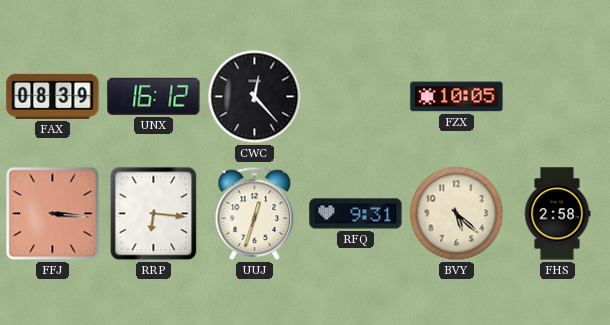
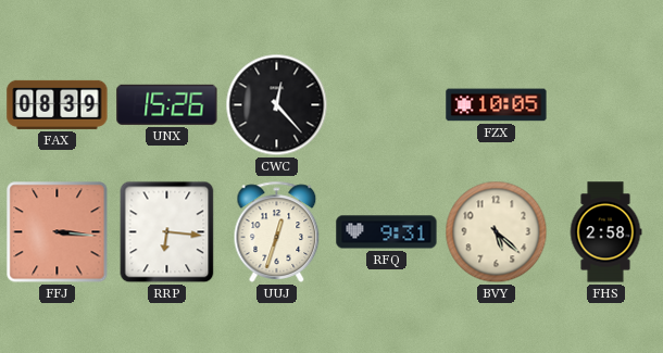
UNX: 16:12 -> 15:26 (167, 104)
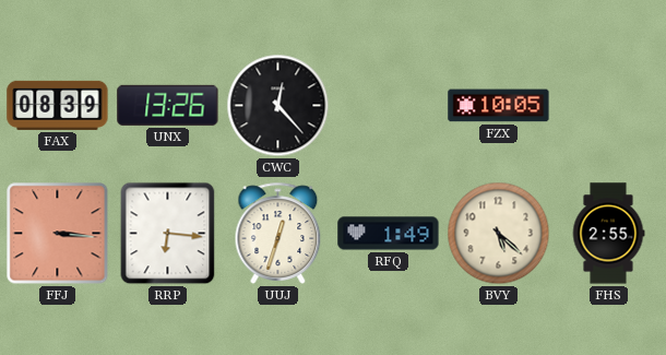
UNX: 15:26 -> 13:26 (168, 105)
RFQ: 9:31 -> 1:49 (389, 234)
FHS: 2:58 -> 2:55 (608, 234)
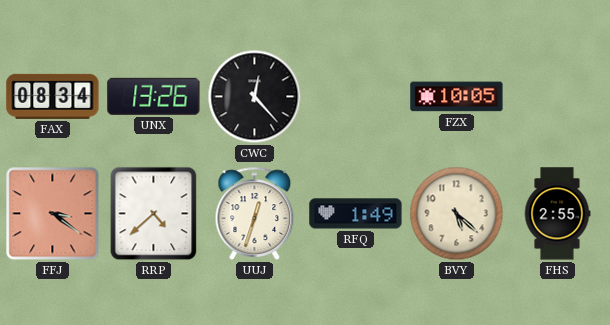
FAX: 08:39 -> 08:34 (53, 96)
FFJ: 3:16 -> 3:21 (53, 214)
RRP: 6:16 -> 4:38 (154, 214)
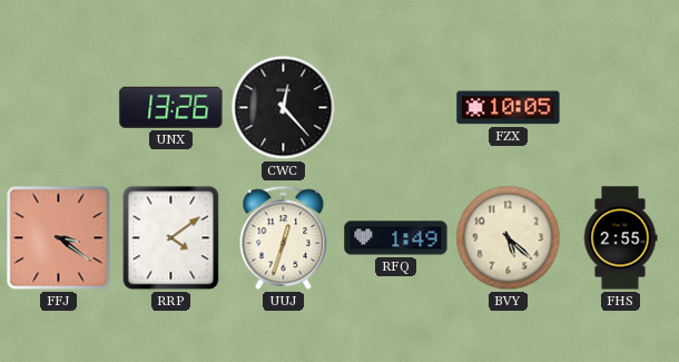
FAX: 08:34 -> none (53, 96)
RRP: 4:38 -> 4:09 (171, 238)
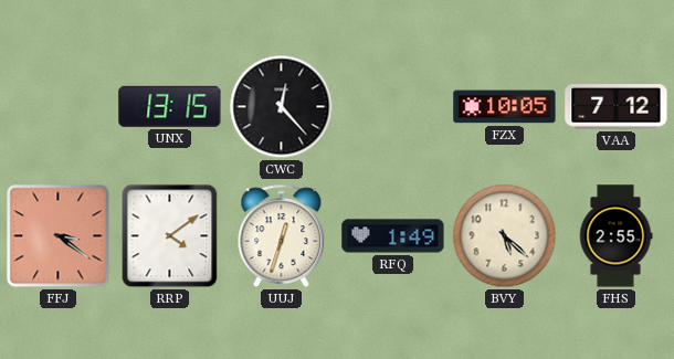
UNX: 13:26 -> 13:15 (170, 106)
VAA: none -> 7:12 (617, 107)
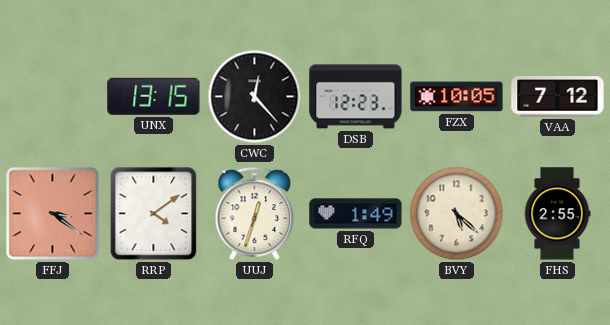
DSB: none -> 12:23 (356, 97)
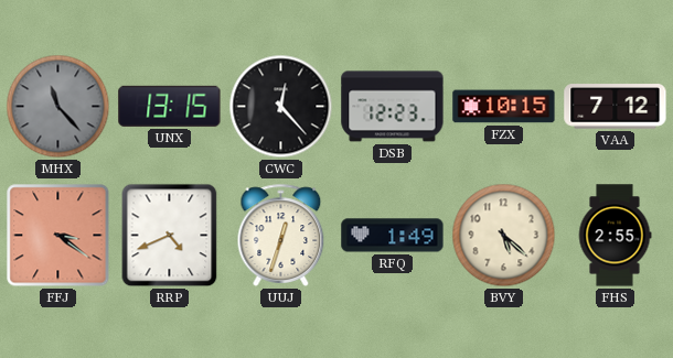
MHX: none -> 11:23 (58, 107)
FZX: 10:05 -> 10:15 (504, 107)
RRP: 4:09 -> 4:41 (170, 236)
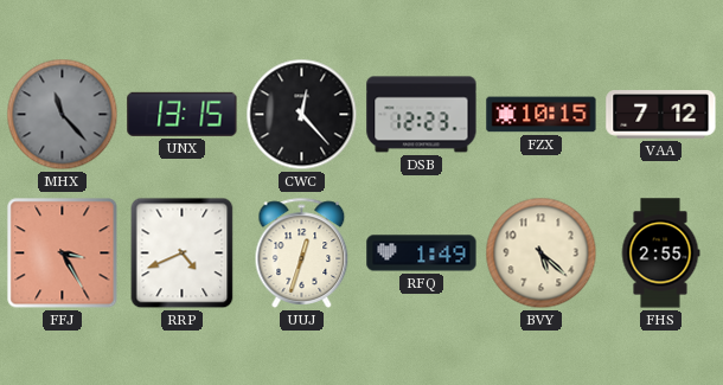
FFJ: 3:21 -> 3:25 (63, 254)
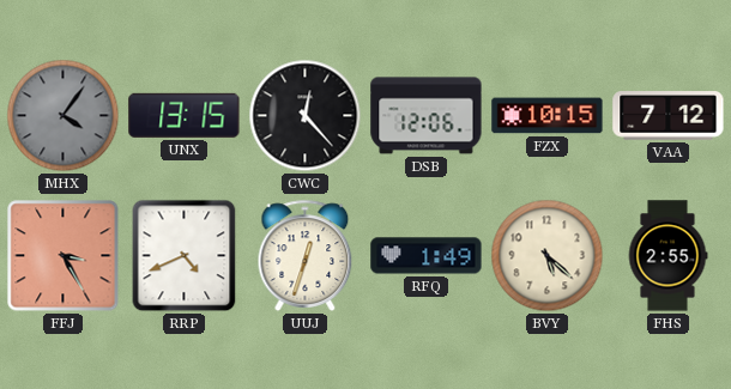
MHX: 11:23 -> 4:06 (64, 116)
DSB: 12:23 -> 12:06 (427, 116)
